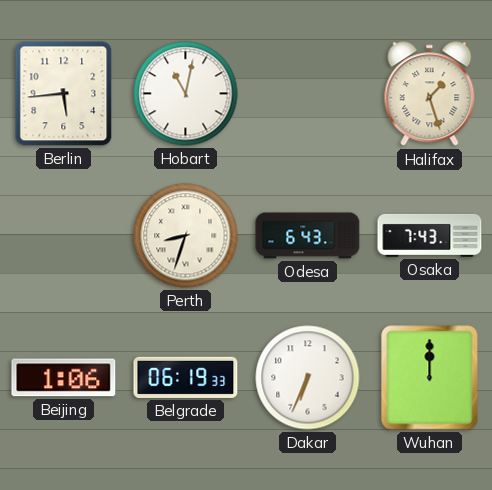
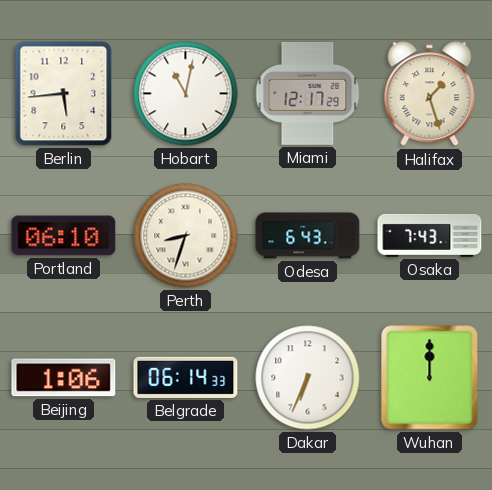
Miami: none -> 12:17 (308, 93)
Portland: none -> 06:10 (64, 236)
Belgrade: 06:19 -> 06:14 (186, 377)
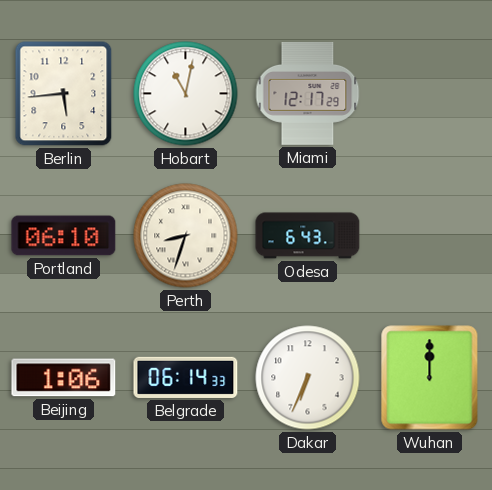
Halifax: 1:27 -> none (430, 94)
Osaka: 7:43 -> none (430, 235)
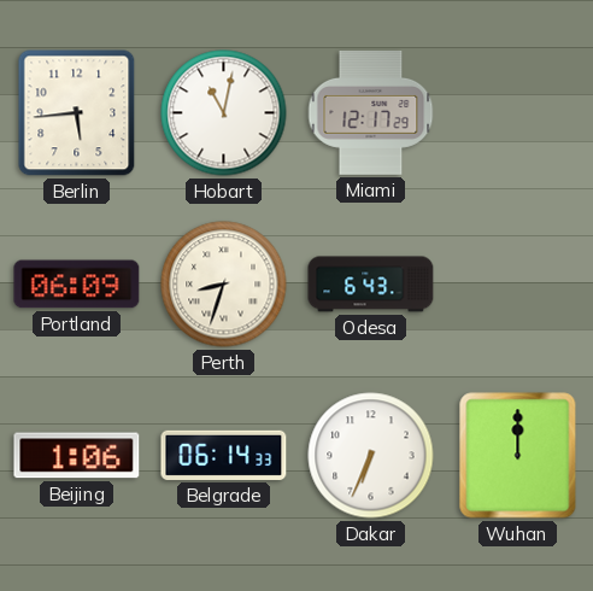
Portland: 06:10 -> 06:09 (77, 285)
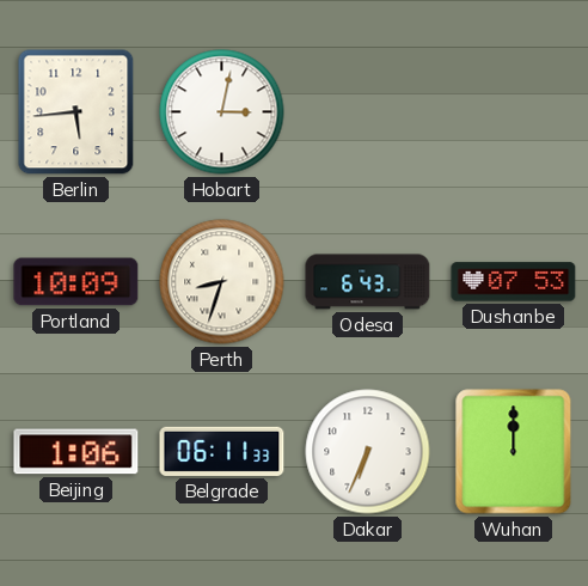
Hobart: 11:02 -> 3:02 (222, 112)
Miami: 12:17 -> none (371, 112)
Portland: 06:09 -> 10:09 (76, 282)
Dushanbe: none -> 07:53 (514, 282)
Belgrade: 06:14 -> 06:11 (222, 451)
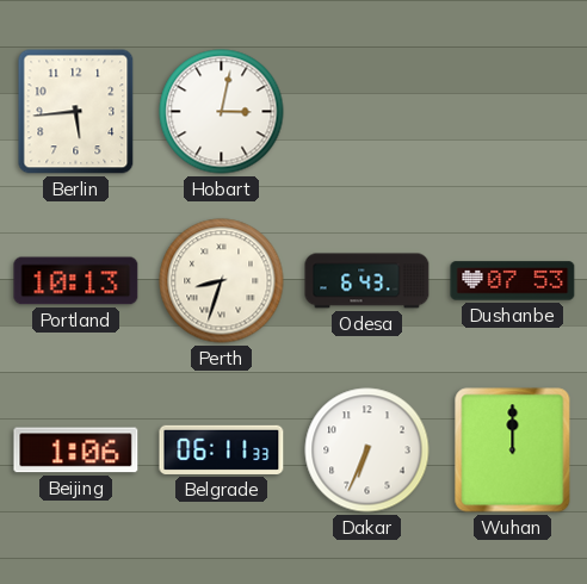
Portland: 10:09 -> 10:13 (76, 281)
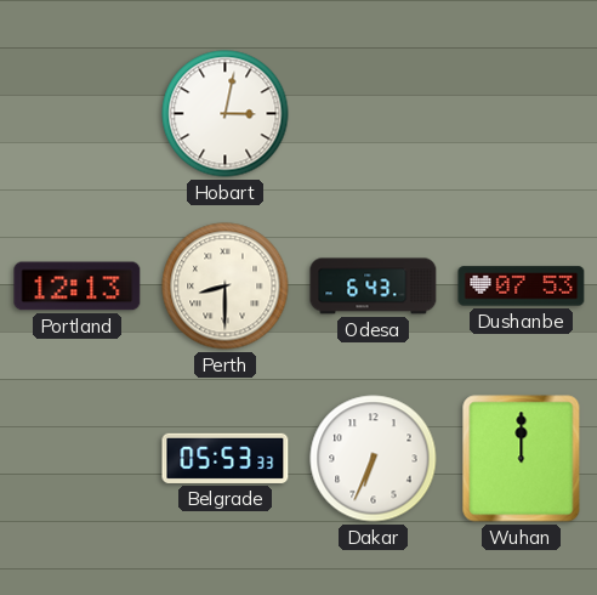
Berlin: 5:44 -> none (76, 112)
Portland: 10:13 -> 12:13 (78, 287)
Perth: 8:33 -> 8:30 (226, 287)
Beijing: 1:06 -> none (76, 451)
Belgrade: 06:11 -> 05:53 (226, 458)
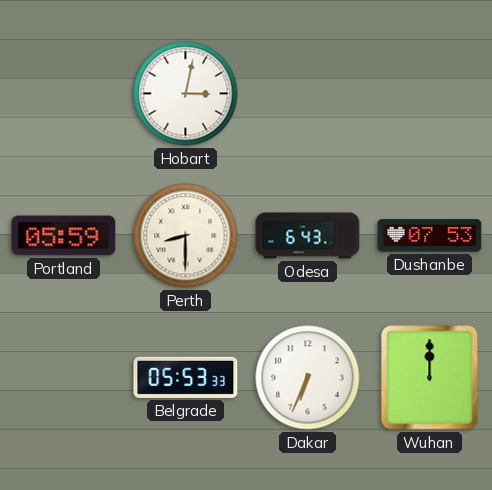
Portland: 12:13 -> 05:59 (64, 236)
